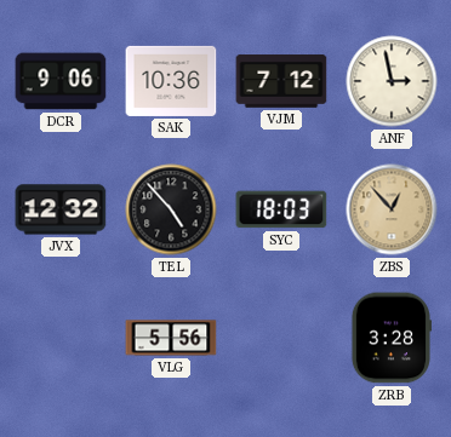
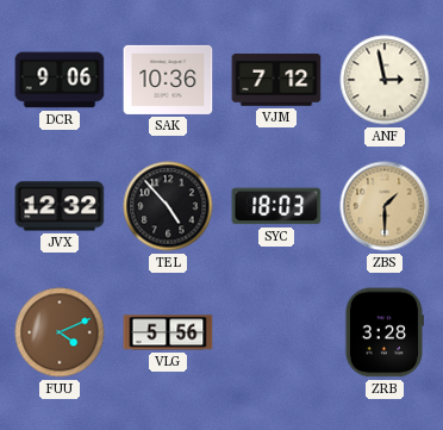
ZBS: 12:53 -> 1:30 (385, 206)
FUU: none -> 4:11 (60, 332)
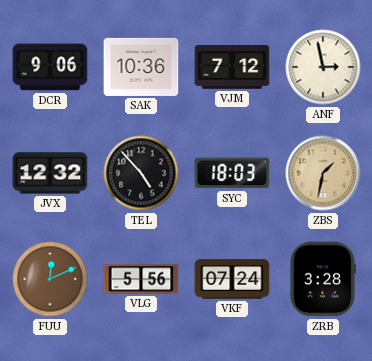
ZBS: 1:30 -> 1:32 (323, 173)
FUU: 4:11 -> 12:11 (50, 279)
VKF: none -> 07:24 (232, 279)
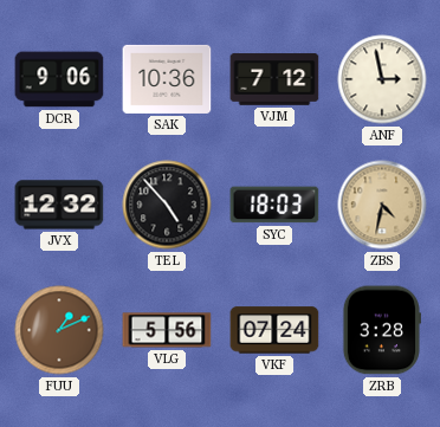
ZBS: 1:32 -> 4:32 (382, 205)
FUU: 12:11 -> 1:11 (59, 330)
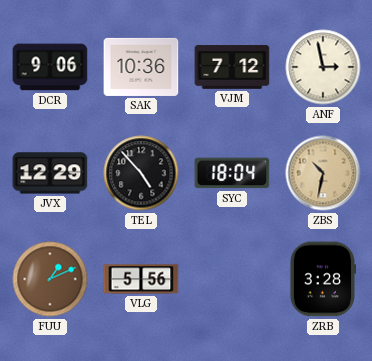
JVX: 12:32 -> 12:29 (50, 173)
SYC: 18:03 -> 18:04 (232, 173)
ZBS: 4:32 -> 10:32 (323, 173)
VKF: 07:24 -> none (274, 330)
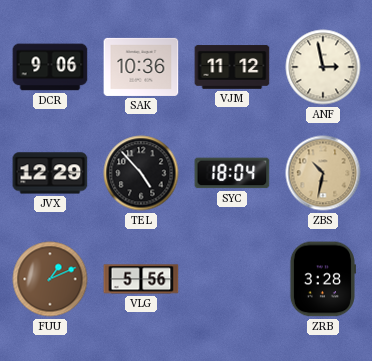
VJM: 7:12 -> 11:12 (232, 67)
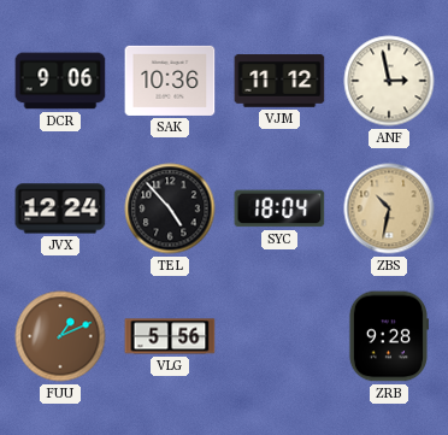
JVX: 12:29 -> 12:24 (60, 208)
ZRB: 3:28 -> 9:28 (388, 336)
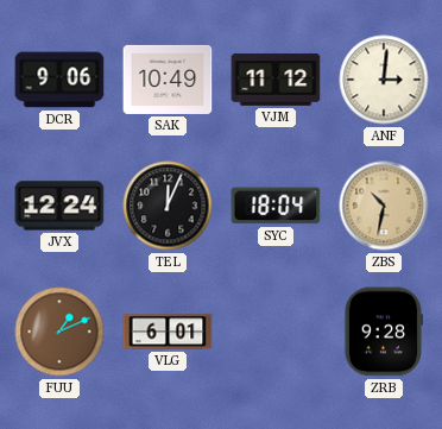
SAK: 10:36 -> 10:49 (168, 80)
ANF: 2:58 -> 3:01 (384, 80)
TEL: 4:53 -> 12:04 (168, 206)
VLG: 5:56 -> 6:01 (168, 332)
